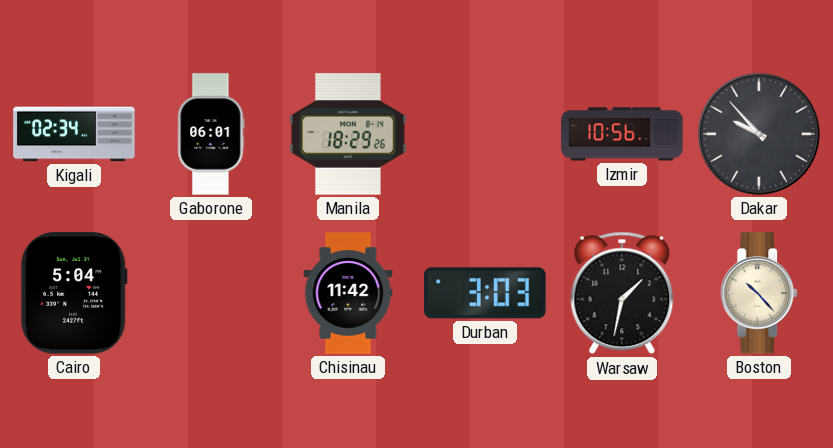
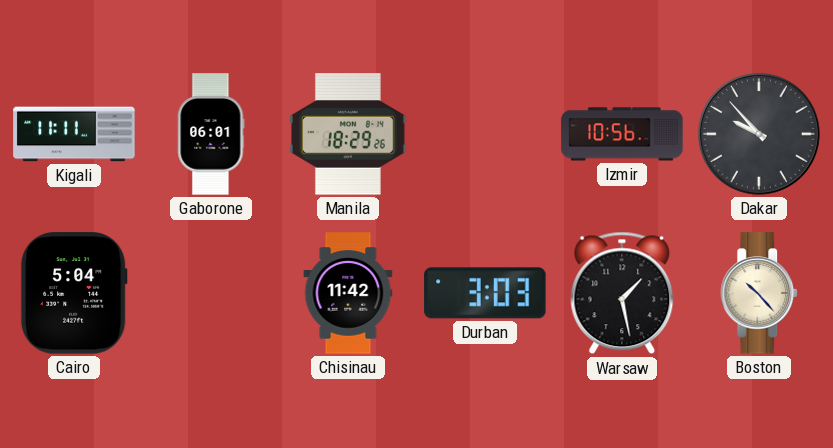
Kigali: 02:34 -> 11:11 (74, 134)
Warsaw: 1:32 -> 1:28 (622, 293)
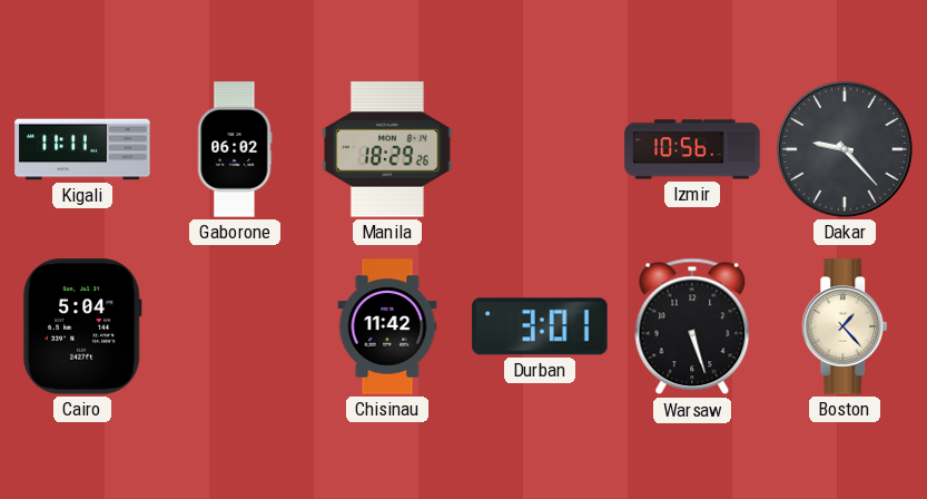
Gaborone: 06:01 -> 06:02 (235, 149)
Dakar: 9:53 -> 9:23 (845, 149)
Durban: 3:03 -> 3:01 (540, 326)
Warsaw: 1:28 -> 5:27 (692, 326)
Boston: 10:23 -> 1:23 (846, 326)
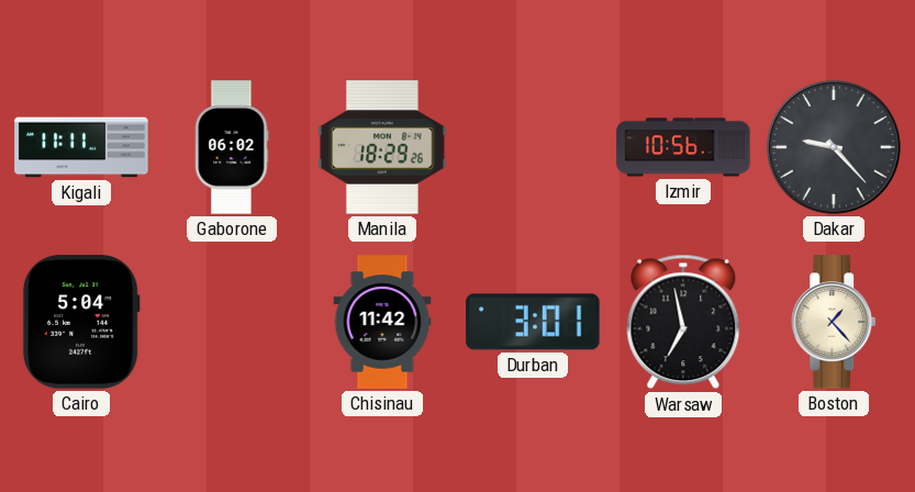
Warsaw: 5:27 -> 6:58 (683, 322)
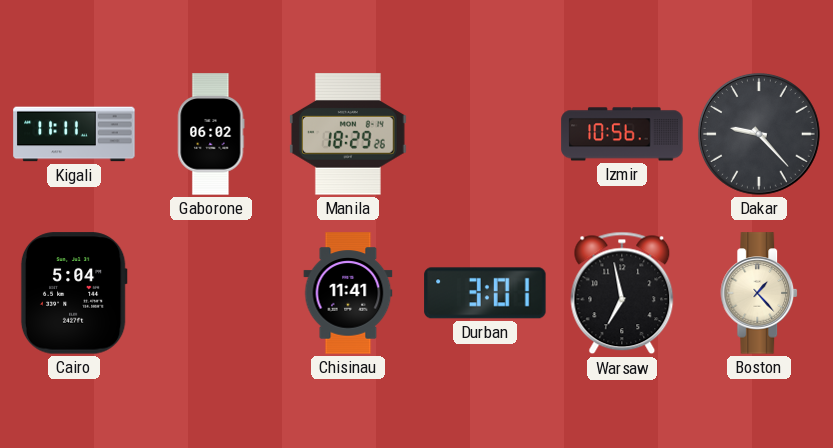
Chisinau: 11:42 -> 11:41 (348, 293)
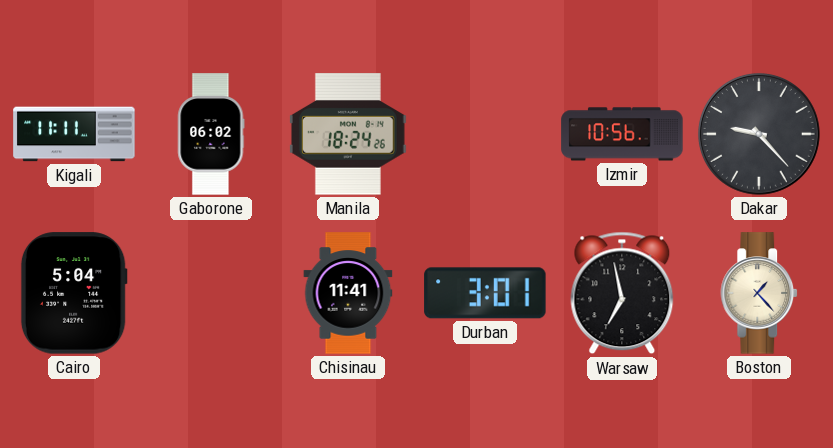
Manila: 18:29 -> 18:24 (348, 134)
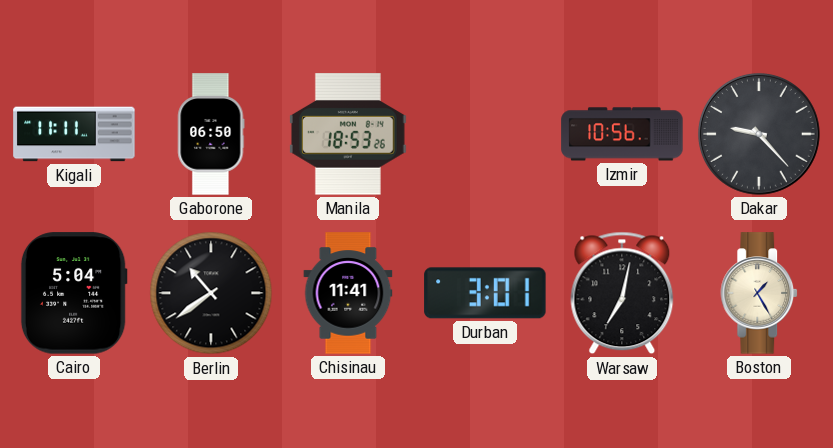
Gaborone: 06:02 -> 06:50 (211, 134)
Manila: 18:24 -> 18:53 (348, 134)
Berlin: none -> 10:39 (211, 293)
Warsaw: 6:58 -> 7:02 (622, 293)
Boston: 1:23 -> 1:25 (760, 293)
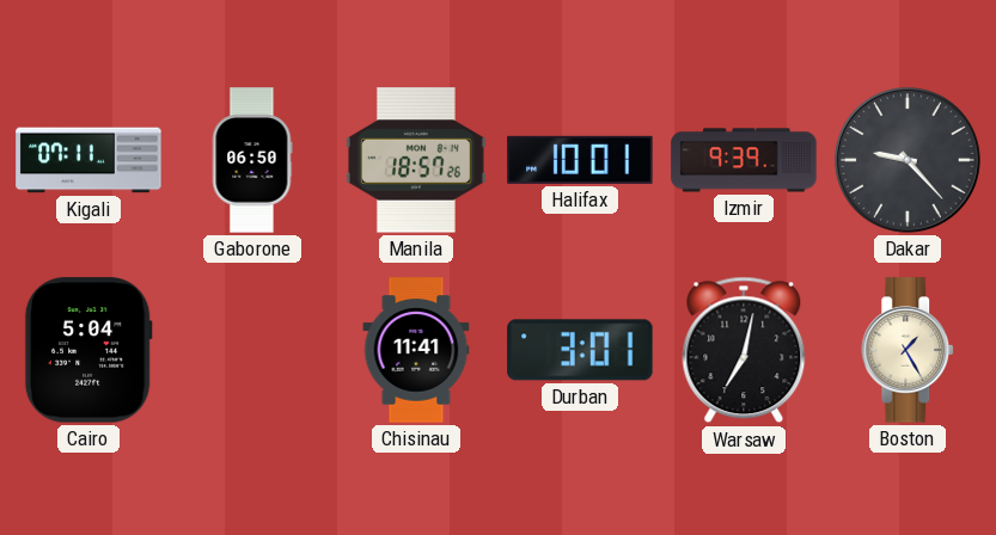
Kigali: 11:11 -> 07:11 (88, 160)
Manila: 18:53 -> 18:57 (416, 160)
Halifax: none -> 10:01 (580, 160)
Izmir: 10:56 -> 9:39 (744, 160)
Berlin: 10:39 -> none (211, 293)
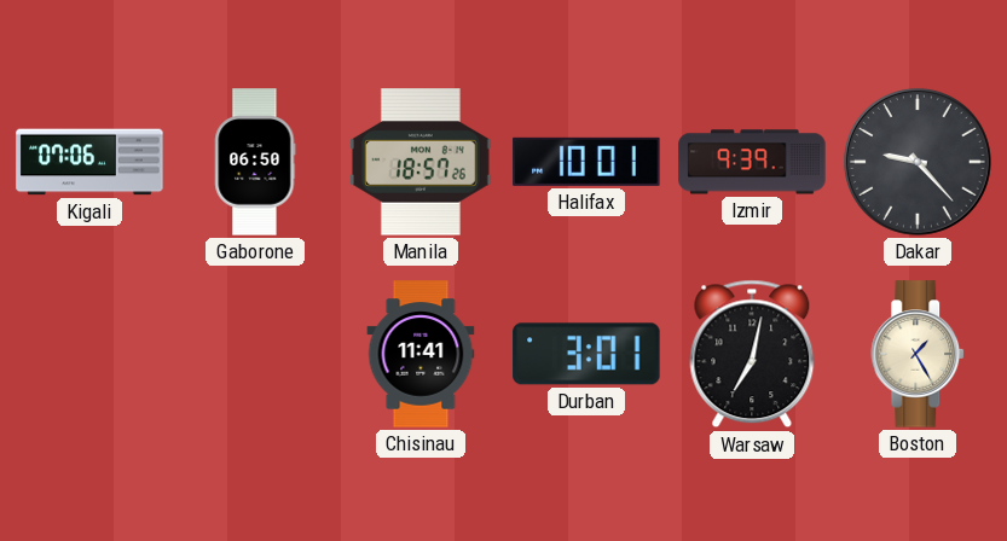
Kigali: 07:11 -> 07:06 (89, 162)
Cairo: 5:04 -> none (88, 350)
